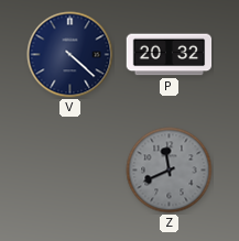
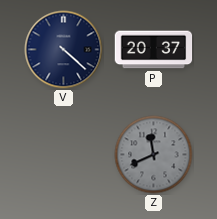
P: 20:32 -> 20:37 (154, 50)
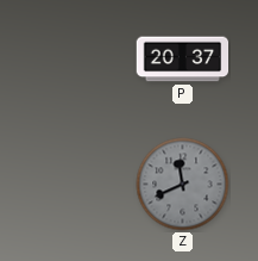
V: 4:22 -> none (64, 50)
